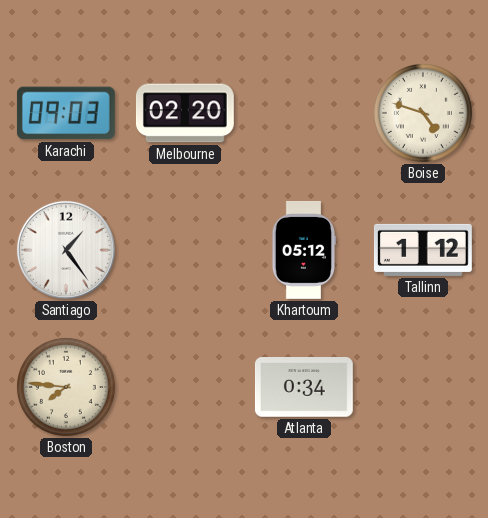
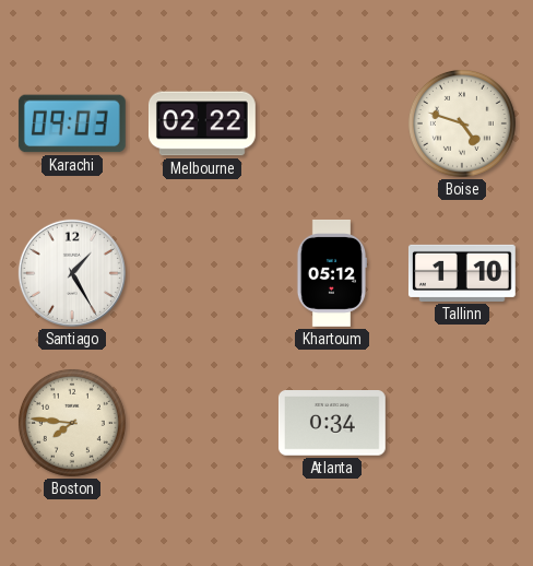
Melbourne: 02:20 -> 02:22 (202, 123)
Santiago: 1:24 -> 1:25 (72, 273)
Tallinn: 1:12 -> 1:10 (462, 273)
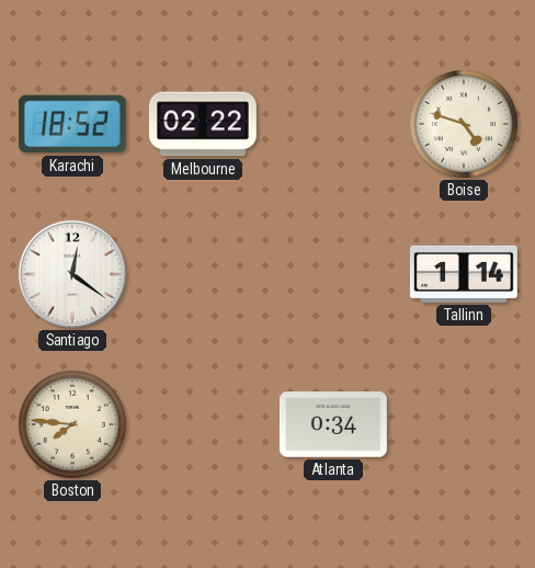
Karachi: 09:03 -> 18:52 (72, 124)
Santiago: 1:25 -> 12:21 (72, 274)
Khartoum: 05:12 -> none (331, 273)
Tallinn: 1:10 -> 1:14 (464, 274)
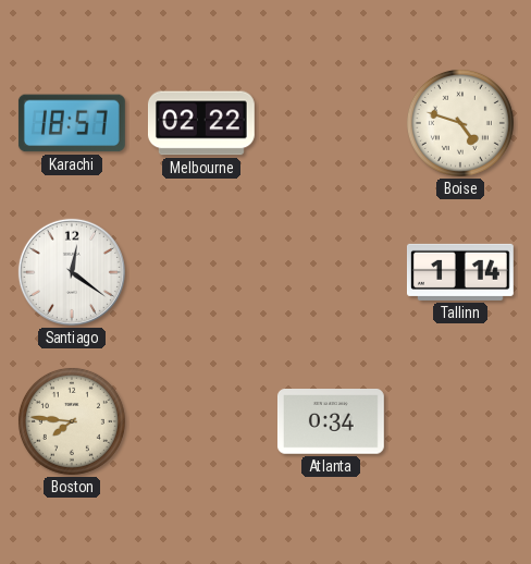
Karachi: 18:52 -> 18:57 (72, 123)
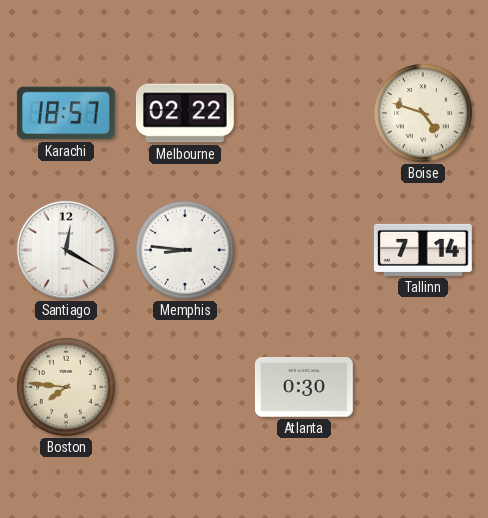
Santiago: 12:21 -> 12:20 (66, 250)
Memphis: none -> 8:46 (185, 250)
Tallinn: 1:14 -> 7:14 (423, 250)
Atlanta: 0:34 -> 0:30 (304, 388)
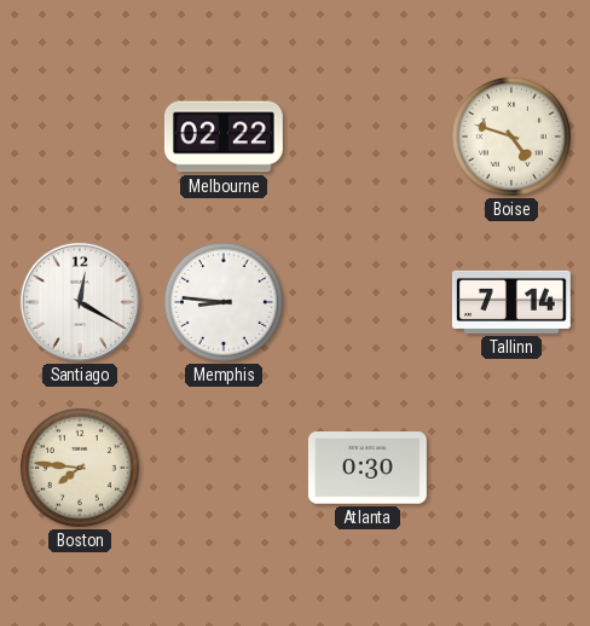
Karachi: 18:57 -> none (66, 113)
